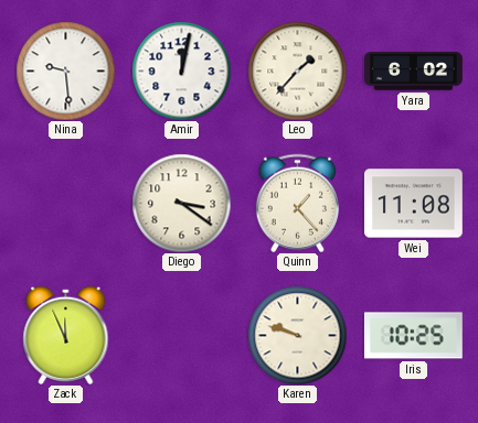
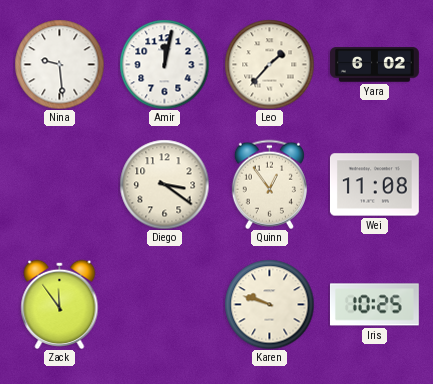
Quinn: 1:23 -> 12:54 (269, 184)
Zack: 11:56 -> 11:54 (60, 304)
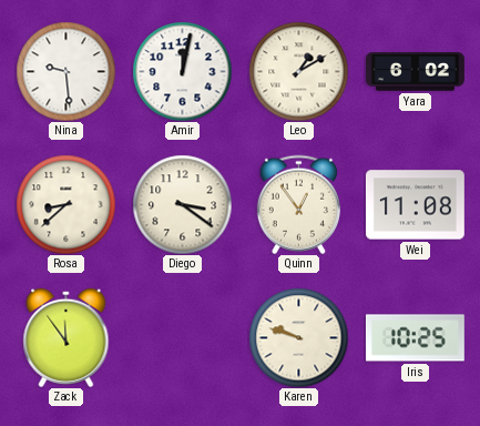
Leo: 1:37 -> 1:10 (298, 71)
Rosa: none -> 8:38 (65, 204)
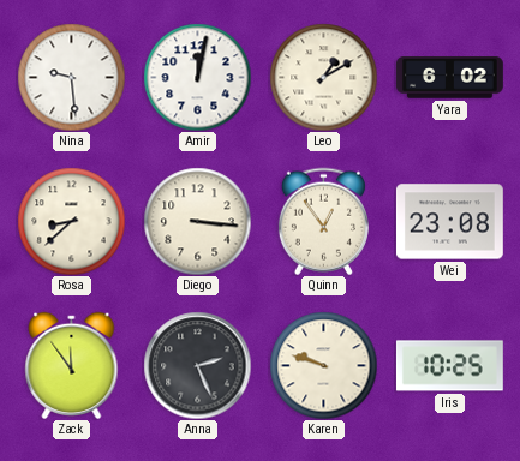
Diego: 3:21 -> 3:16 (197, 221)
Wei: 11:08 -> 23:08 (449, 222)
Anna: none -> 2:26 (197, 365)
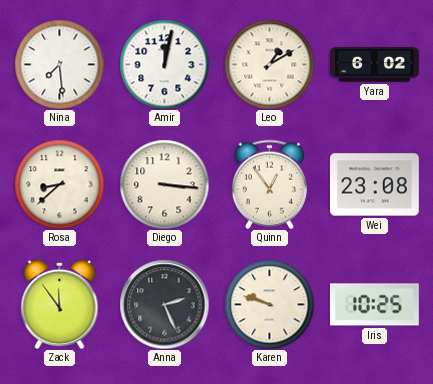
Nina: 9:29 -> 7:29 (59, 64)
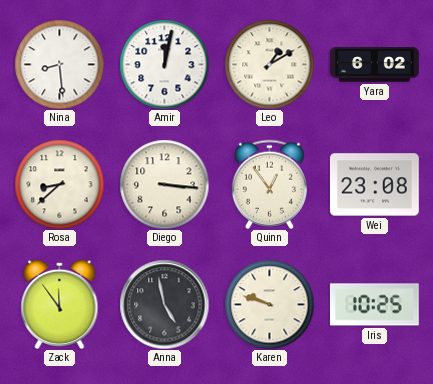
Nina: 7:29 -> 8:29 (59, 64)
Anna: 2:26 -> 4:58 (164, 304)
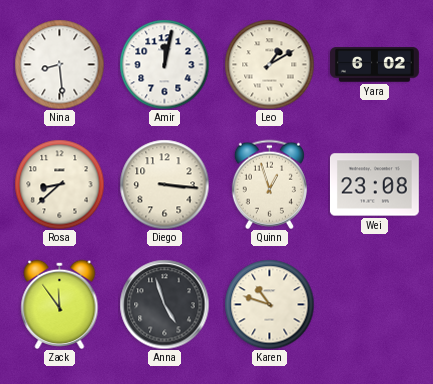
Quinn: 12:54 -> 12:57 (269, 184)
Anna: 4:58 -> 4:57 (164, 304)
Karen: 9:48 -> 10:48 (269, 304)
Iris: 10:25 -> none (374, 305)
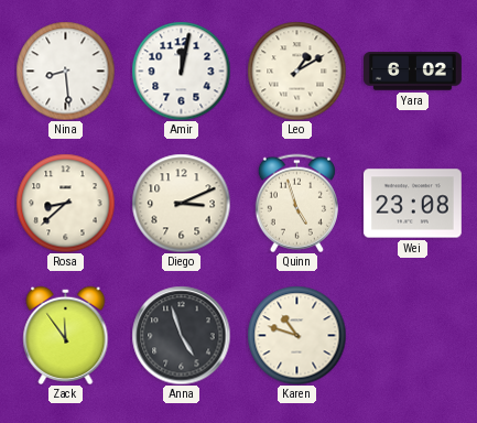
Diego: 3:16 -> 3:11 (181, 203)
Quinn: 12:57 -> 4:57 (296, 203)
